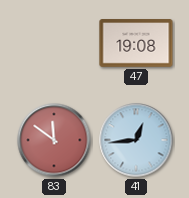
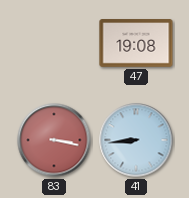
83: 11:51 -> 3:17 (54, 140)
41: 12:44 -> 8:44 (136, 140)
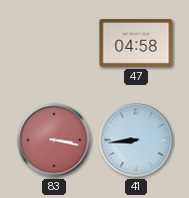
47: 19:08 -> 04:58 (136, 43)
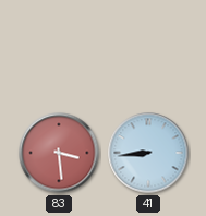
47: 04:58 -> none (136, 43)
83: 3:17 -> 3:29 (59, 153)
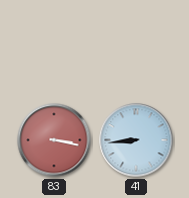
83: 3:29 -> 3:17 (54, 140)
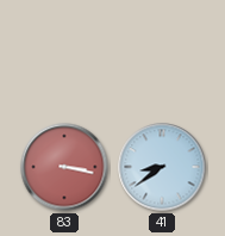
41: 8:44 -> 8:39 (162, 167)
